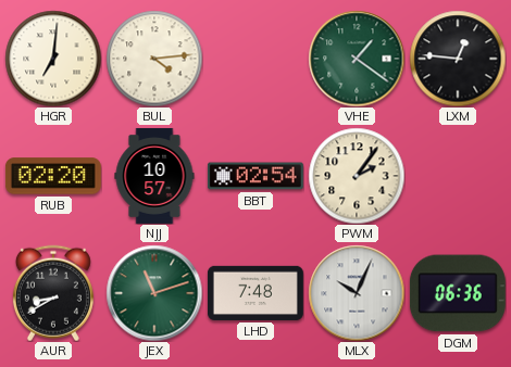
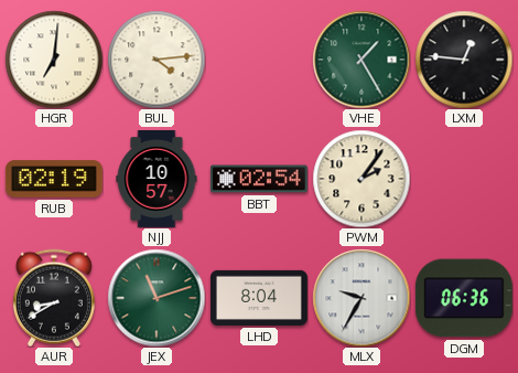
VHE: 1:21 -> 1:25 (361, 60)
RUB: 02:20 -> 02:19 (54, 179)
LHD: 7:48 -> 8:04 (259, 298)
MLX: 10:04 -> 9:35 (361, 298)
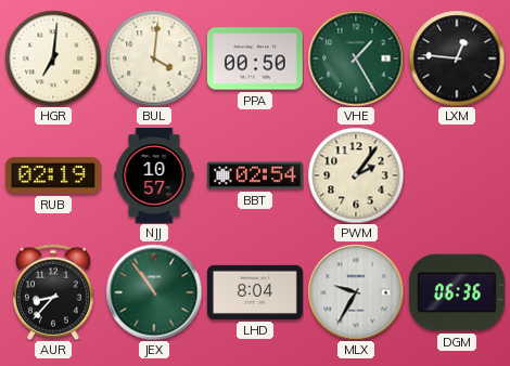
BUL: 4:14 -> 4:01 (154, 58)
PPA: none -> 00:50 (255, 58)
AUR: 8:40 -> 8:37 (53, 292)
JEX: 11:12 -> 10:54 (154, 292)
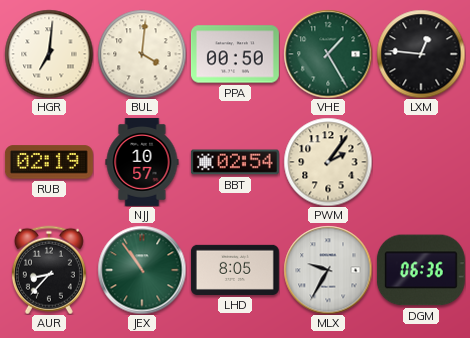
LHD: 8:04 -> 8:05 (235, 270)
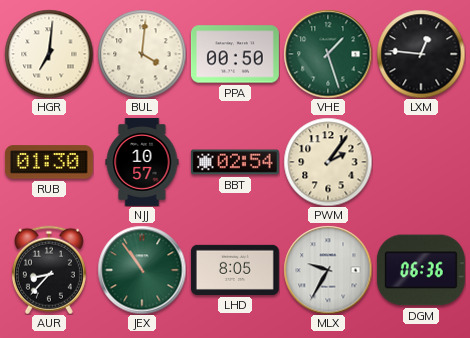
VHE: 1:25 -> 1:27 (328, 54)
RUB: 02:19 -> 01:30 (49, 162)
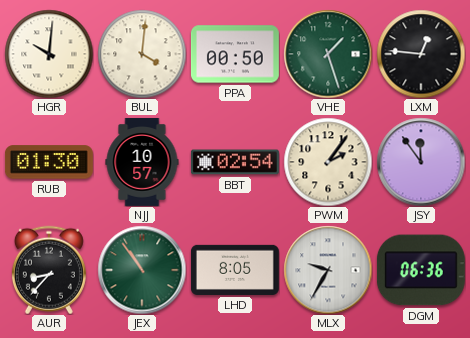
HGR: 7:01 -> 10:01 (49, 54)
JSY: none -> 11:54 (421, 162)
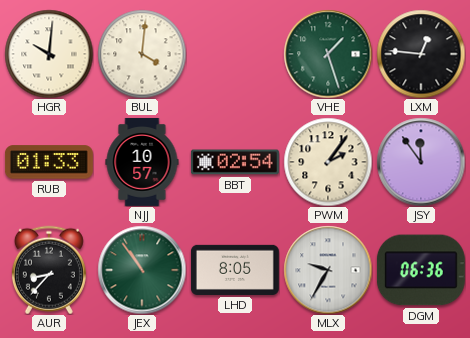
PPA: 00:50 -> none (235, 54)
RUB: 01:30 -> 01:33 (49, 162)
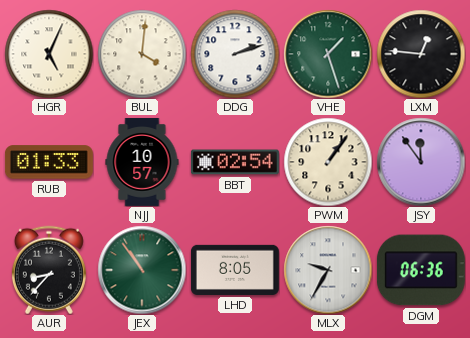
HGR: 10:01 -> 5:04 (49, 54)
DDG: none -> 2:12 (235, 54)
PWM: 2:06 -> 1:06 (328, 162)
